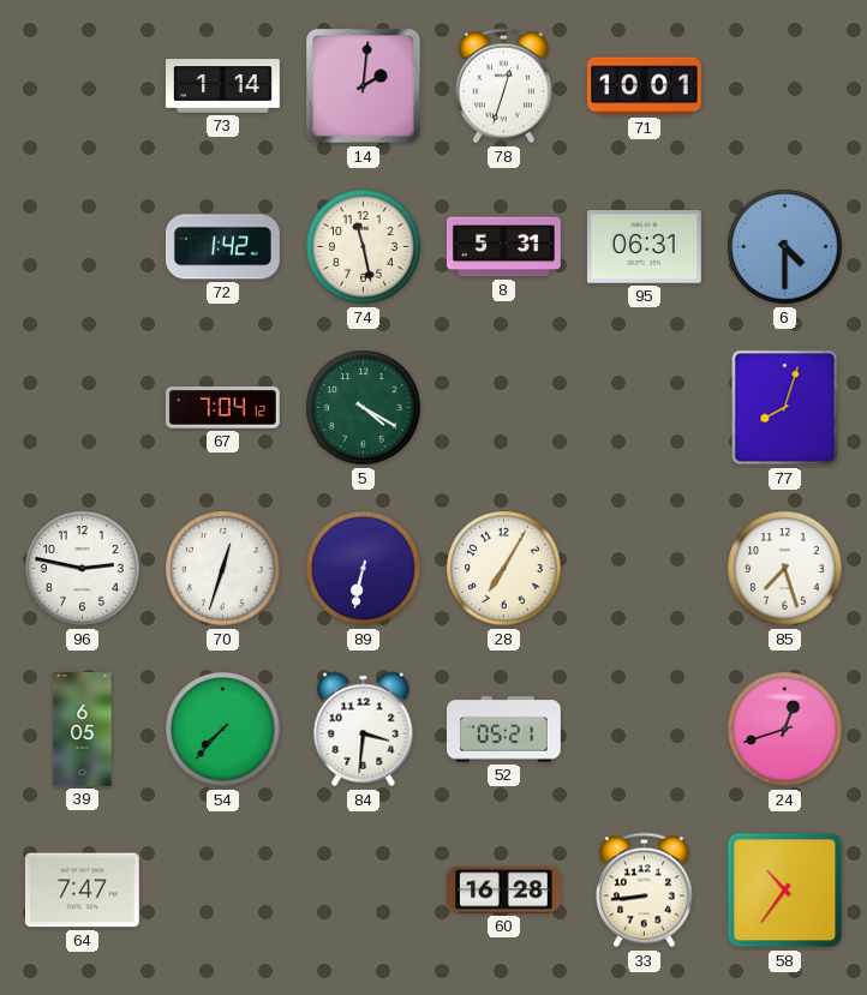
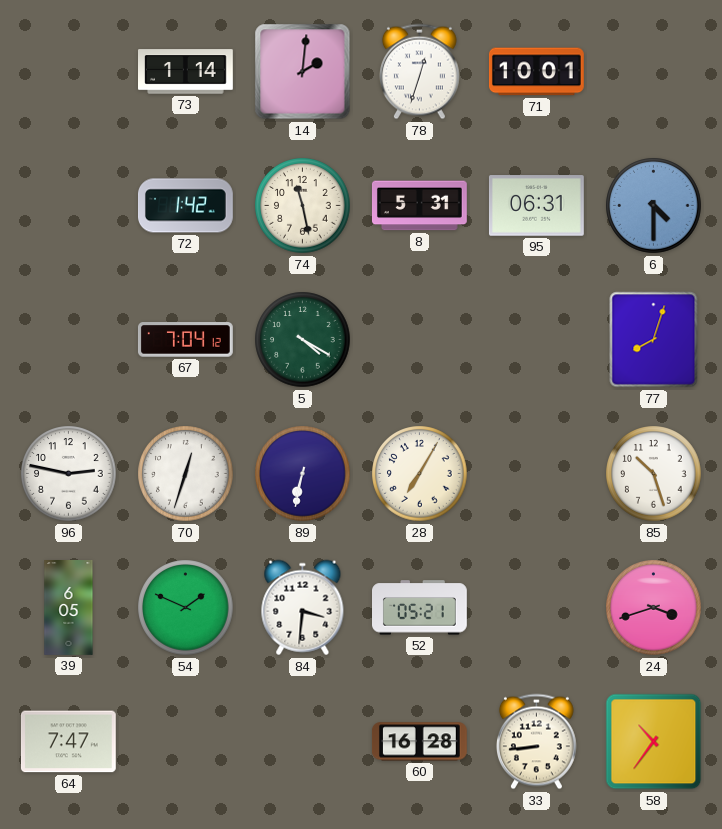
85: 7:27 -> 10:27 (654, 474)
54: 7:37 -> 1:49 (186, 608)
24: 12:42 -> 3:42 (654, 608)
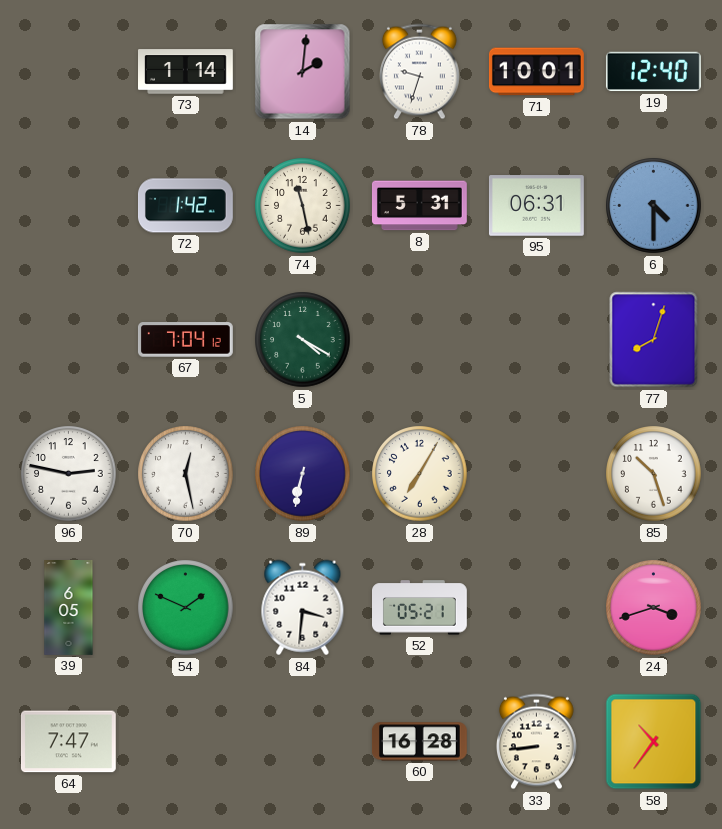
78: 12:33 -> 9:33 (419, 72)
19: none -> 12:40 (653, 72)
70: 12:33 -> 12:28 (186, 474)
